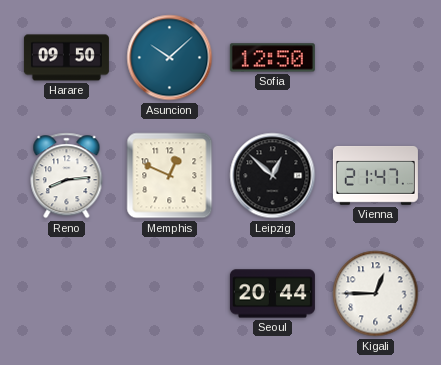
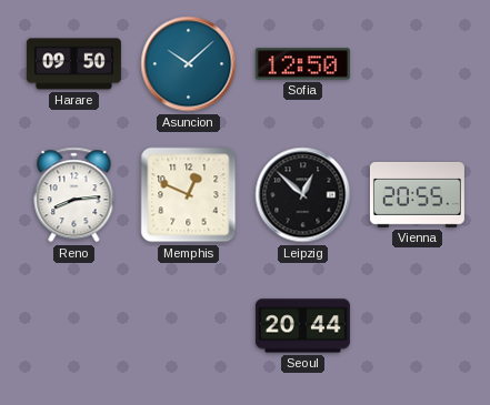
Vienna: 21:47 -> 20:55 (417, 194)
Kigali: 12:45 -> none (376, 294)
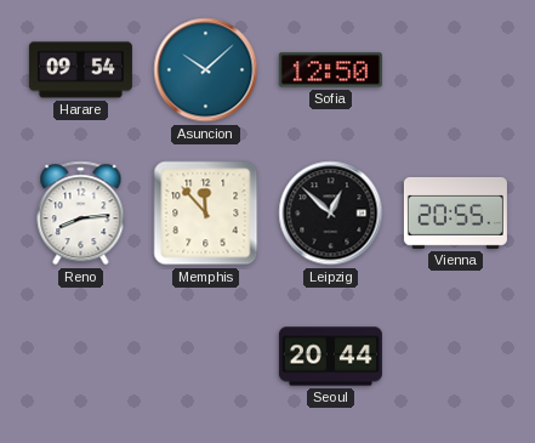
Harare: 09:50 -> 09:54 (80, 70)
Memphis: 12:49 -> 11:53 (206, 214)
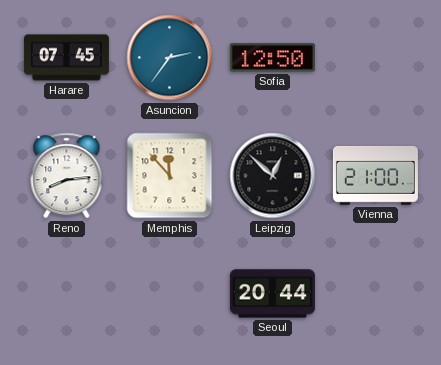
Harare: 09:54 -> 07:45 (66, 58)
Asuncion: 10:08 -> 2:36 (170, 58)
Vienna: 20:55 -> 21:00 (375, 175)
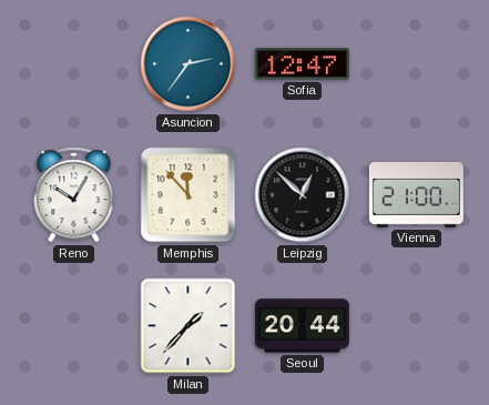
Harare: 07:45 -> none (66, 58)
Sofia: 12:50 -> 12:47 (302, 64)
Reno: 8:14 -> 10:05 (74, 195)
Milan: none -> 1:37 (189, 326)
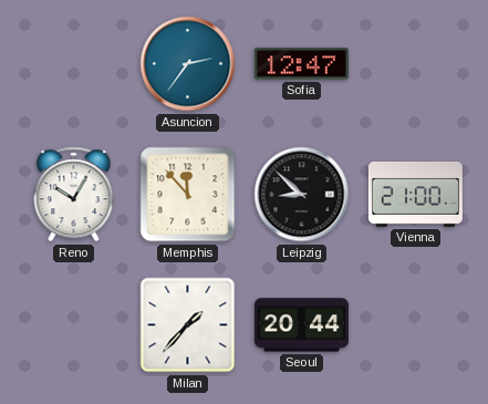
Leipzig: 12:52 -> 8:52 (302, 195)
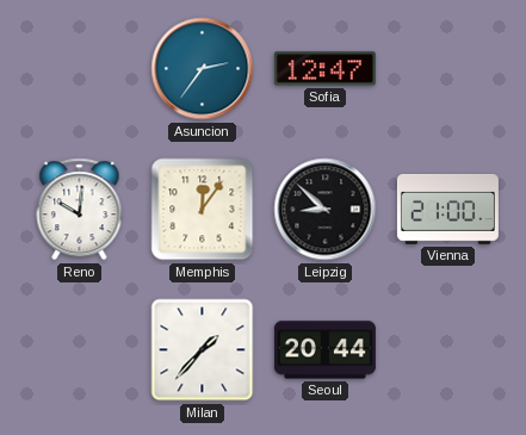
Reno: 10:05 -> 10:01 (80, 210)
Memphis: 11:53 -> 12:06 (203, 210)
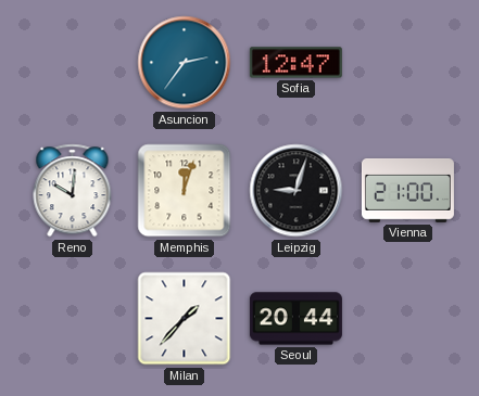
Memphis: 12:06 -> 12:03 (185, 191)
Leipzig: 8:52 -> 9:03 (297, 191)
